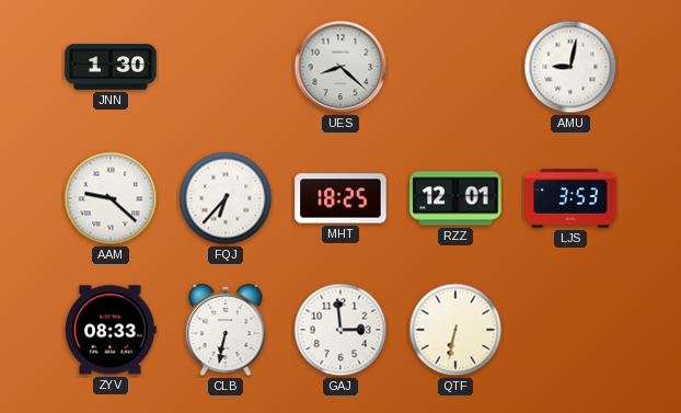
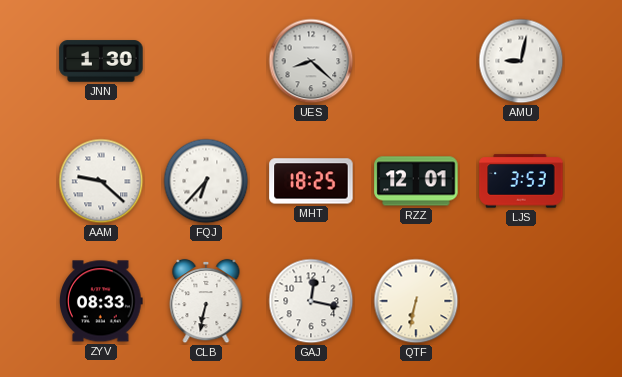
GAJ: 2:59 -> 12:17 (311, 301)
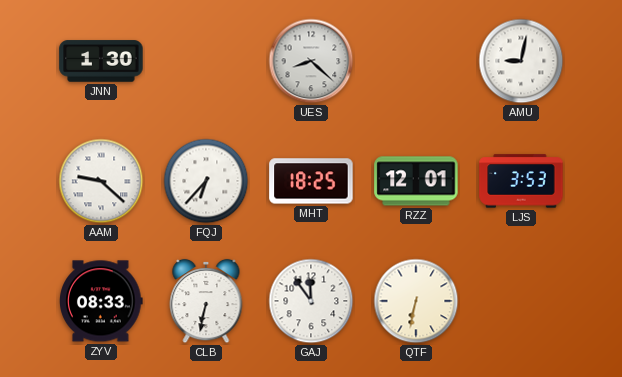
GAJ: 12:17 -> 11:54 (311, 301)
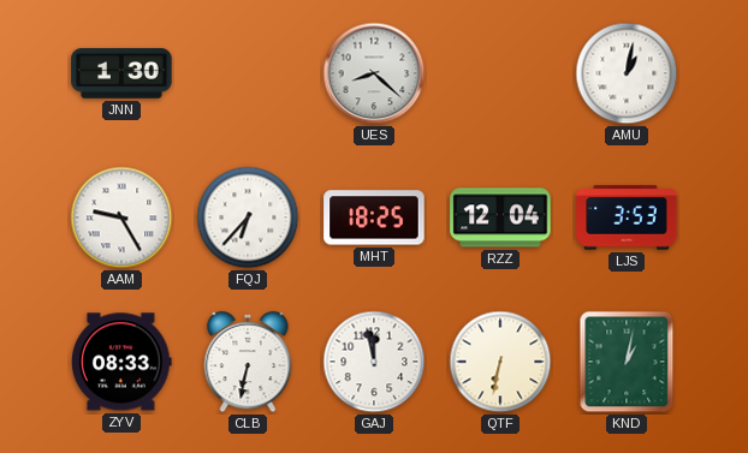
AMU: 9:02 -> 1:02 (627, 73)
AAM: 9:22 -> 9:25 (121, 217)
RZZ: 12:01 -> 12:04 (500, 217)
GAJ: 11:54 -> 11:58 (374, 362)
KND: none -> 1:02 (627, 362)
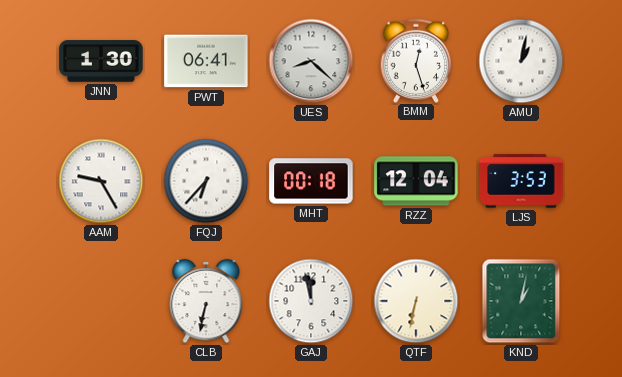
PWT: none -> 06:41 (206, 61)
BMM: none -> 12:27 (416, 60)
MHT: 18:25 -> 00:18 (311, 181)
ZYV: 08:33 -> none (123, 362)
